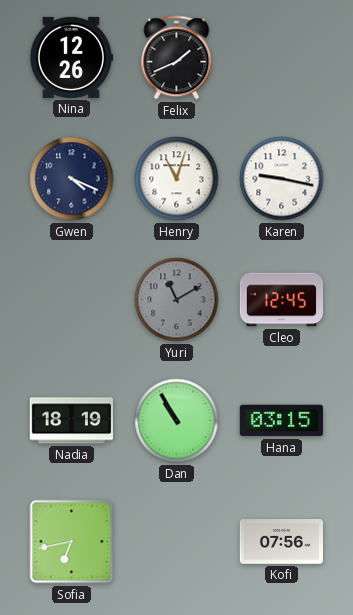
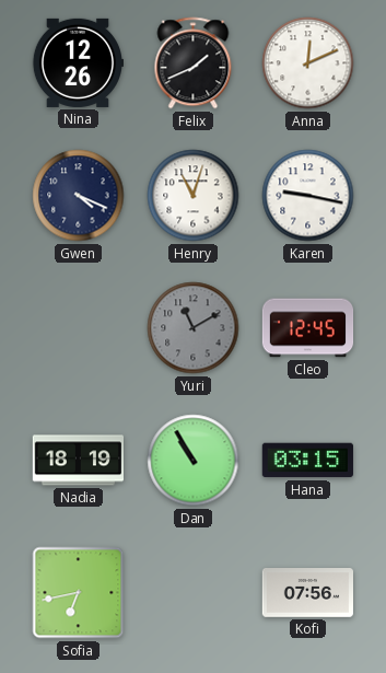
Anna: none -> 12:11 (308, 63)
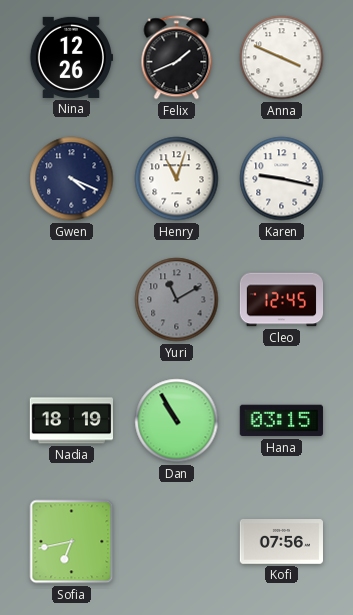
Anna: 12:11 -> 3:49 (282, 58)
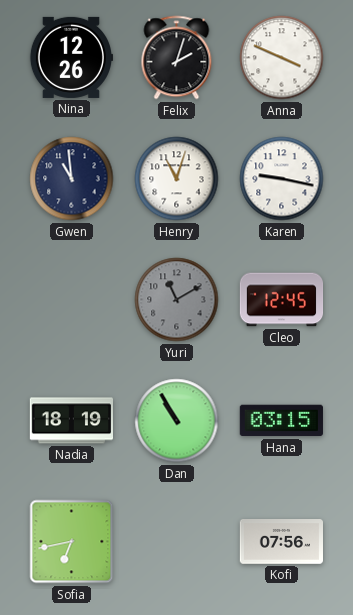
Felix: 1:41 -> 2:03 (177, 58)
Gwen: 4:19 -> 10:59 (72, 179)
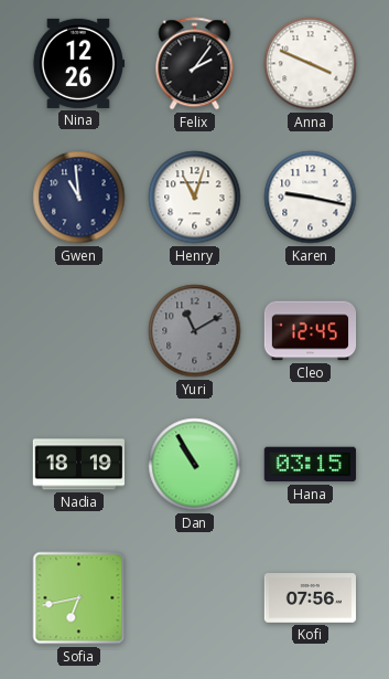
Felix: 2:03 -> 2:06 (195, 64)
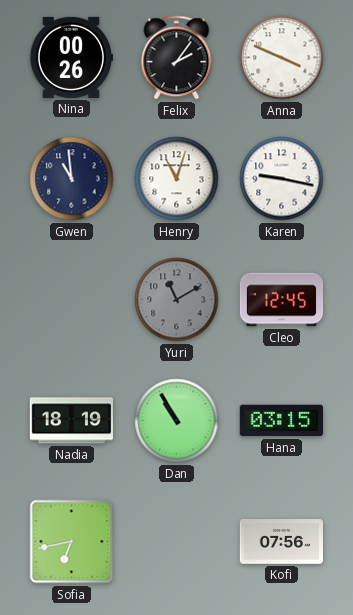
Nina: 12:26 -> 00:26 (70, 57)
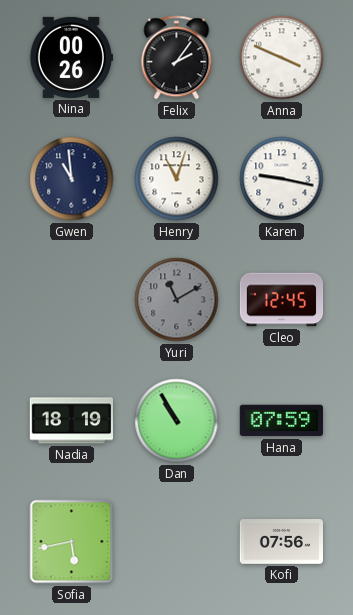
Hana: 03:15 -> 07:59 (281, 421)
Sofia: 6:43 -> 5:43 (72, 542)
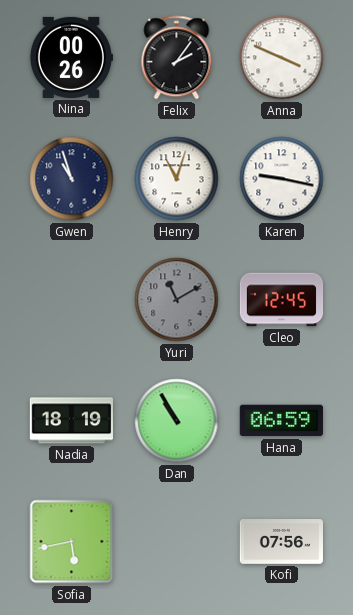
Gwen: 10:59 -> 10:57 (72, 179)
Hana: 07:59 -> 06:59 (281, 421)
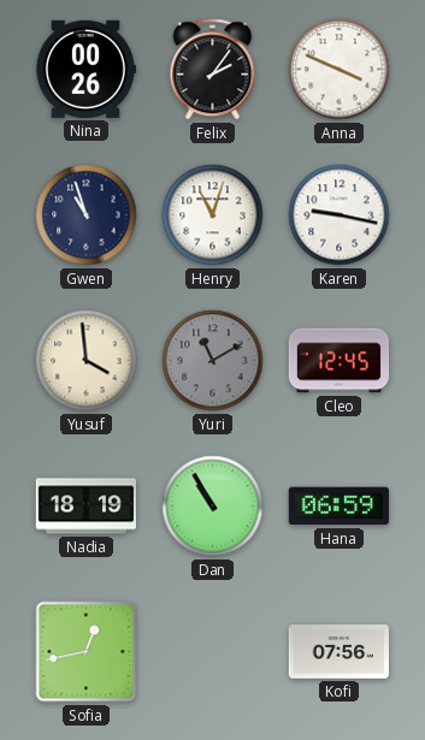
Yusuf: none -> 3:59 (87, 361)
Sofia: 5:43 -> 12:43 (87, 652)
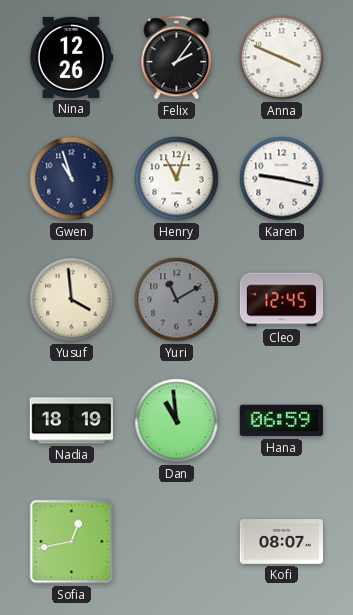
Nina: 00:26 -> 12:26 (70, 57)
Dan: 10:55 -> 10:59 (177, 421)
Kofi: 07:56 -> 08:07 (281, 542)
